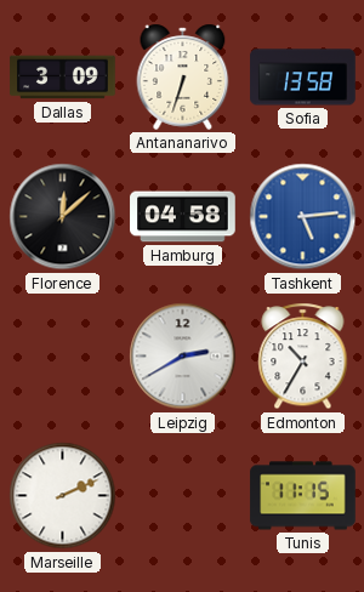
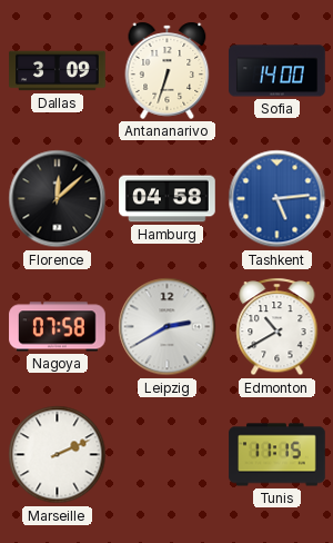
Sofia: 13:58 -> 14:00 (277, 71)
Nagoya: none -> 07:58 (58, 327)
Edmonton: 10:35 -> 10:40 (277, 327)
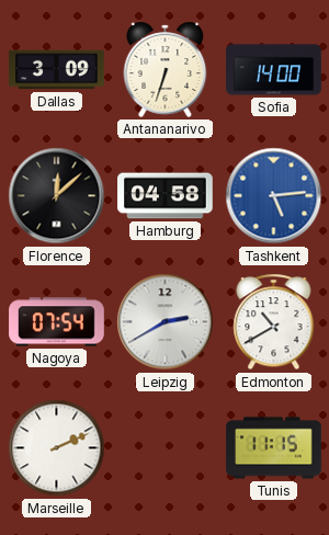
Nagoya: 07:58 -> 07:54 (57, 322)
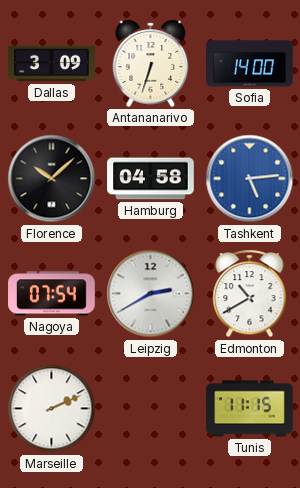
Florence: 12:08 -> 10:08 (52, 179)
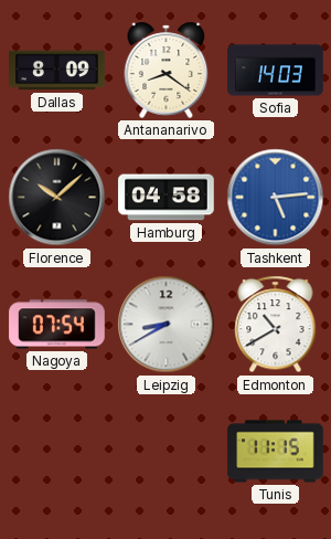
Dallas: 3:09 -> 8:09 (57, 71)
Antananarivo: 6:33 -> 8:21 (167, 70)
Sofia: 14:00 -> 14:03 (276, 71)
Leipzig: 2:40 -> 8:40 (167, 325)
Marseille: 2:11 -> none (52, 409)
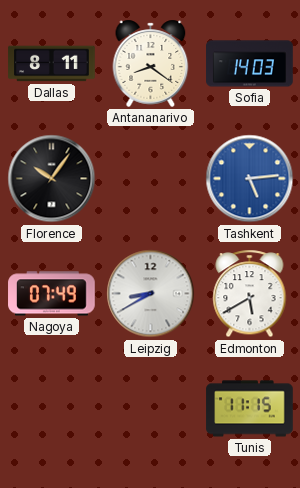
Dallas: 8:09 -> 8:11 (52, 64)
Florence: 10:08 -> 10:06 (52, 179)
Hamburg: 04:58 -> none (167, 198)
Nagoya: 07:54 -> 07:49 (52, 294)
Edmonton: 10:40 -> 5:40 (250, 294)
